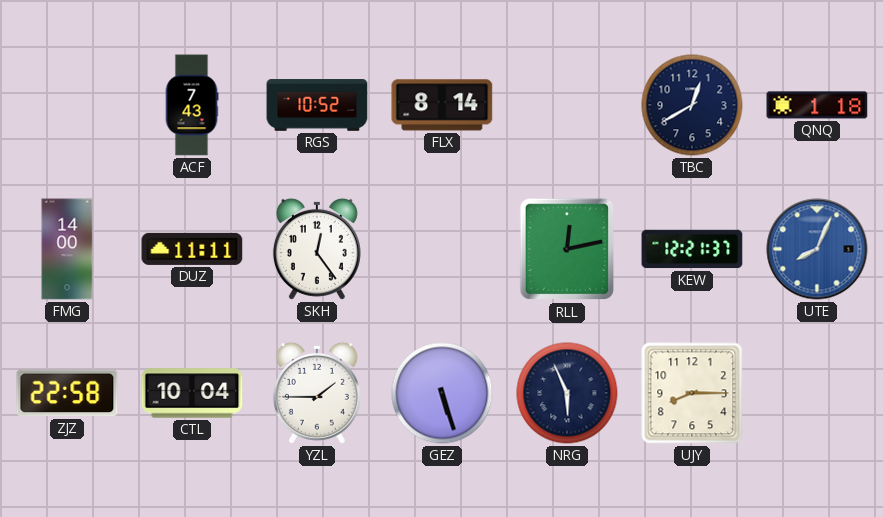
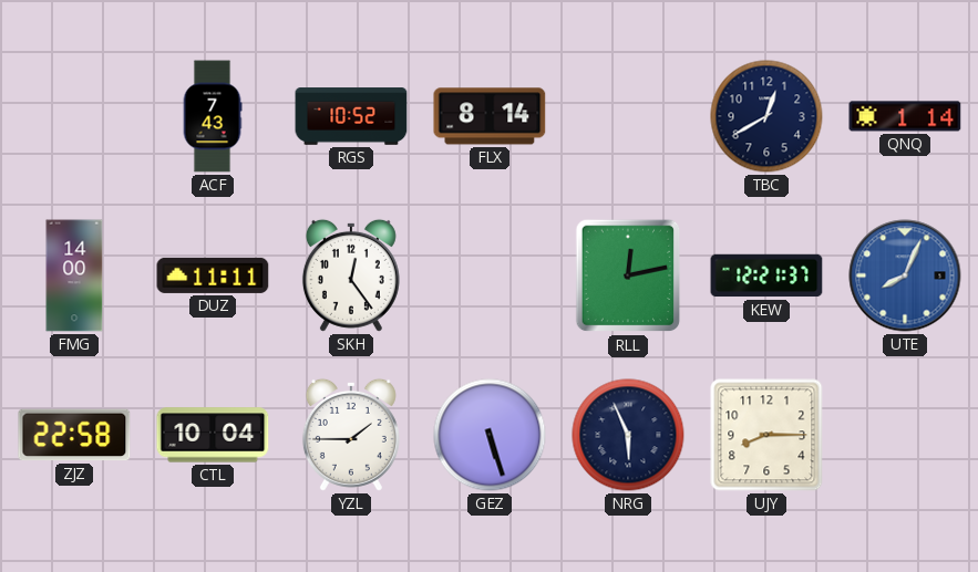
QNQ: 1:18 -> 1:14 (905, 116)
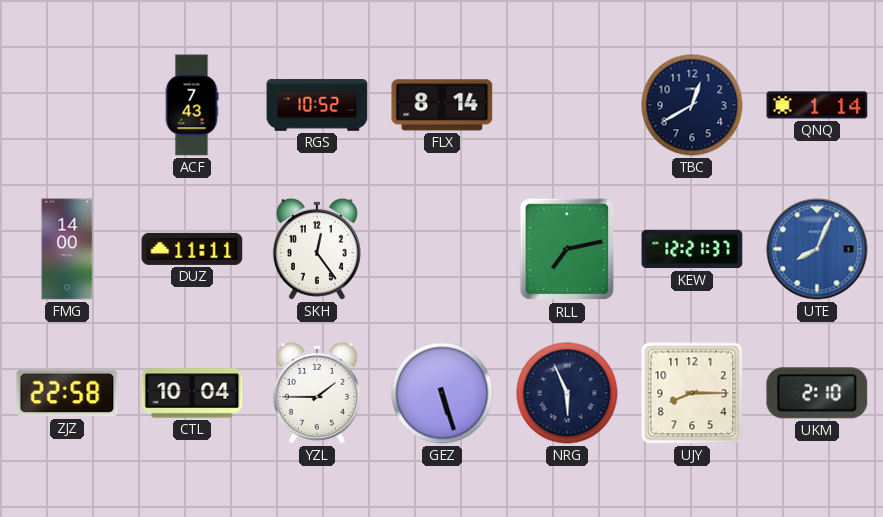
RLL: 12:13 -> 7:13 (567, 249)
UKM: none -> 2:10 (817, 393)
